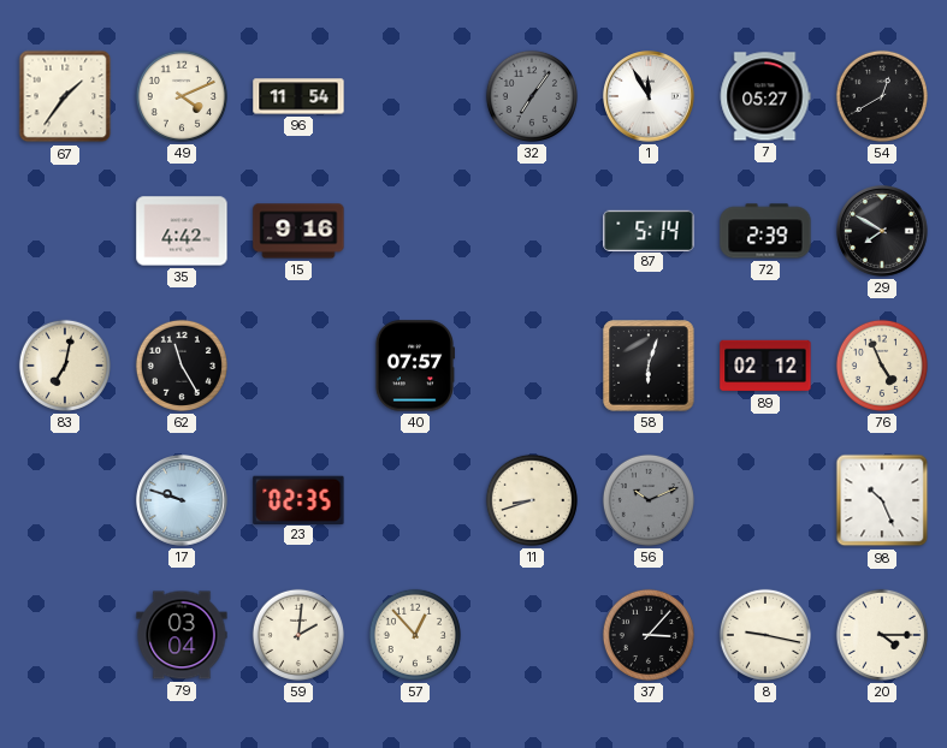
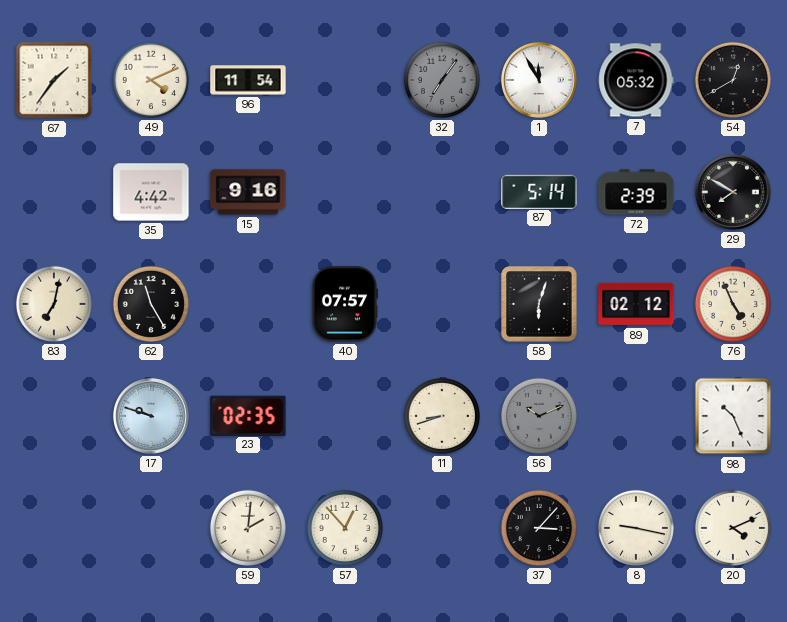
7: 05:27 -> 05:32 (636, 80)
79: 03:04 -> none (182, 635)
20: 4:15 -> 4:11 (733, 528)
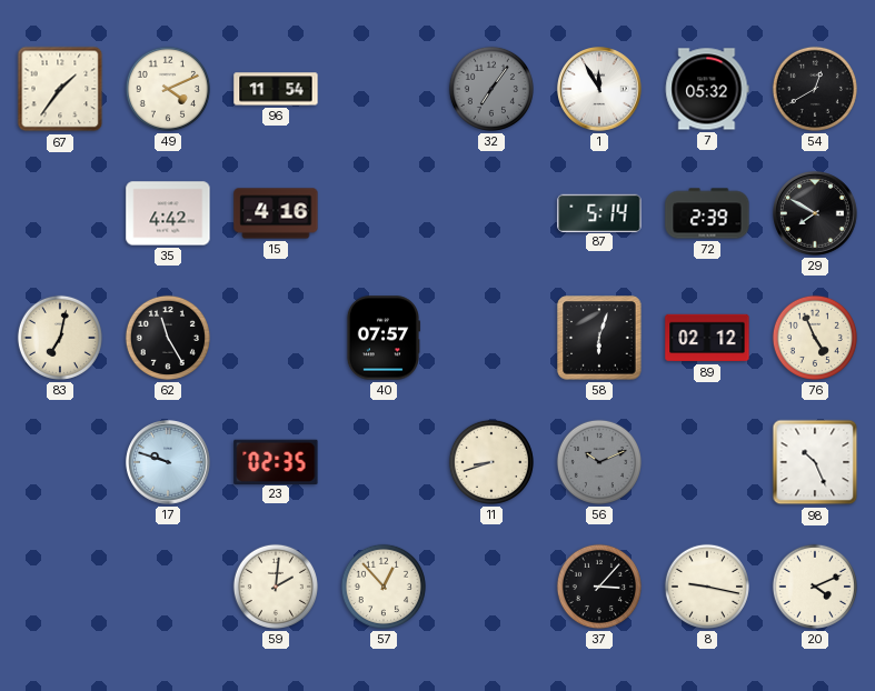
15: 9:16 -> 4:16 (276, 213)
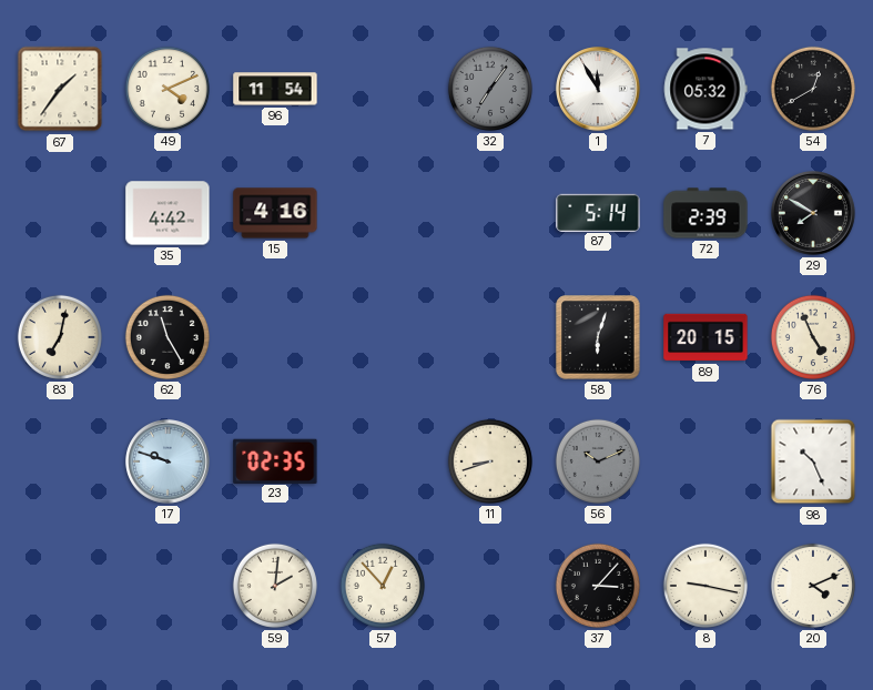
40: 07:57 -> none (382, 338)
89: 02:12 -> 20:15 (705, 337)
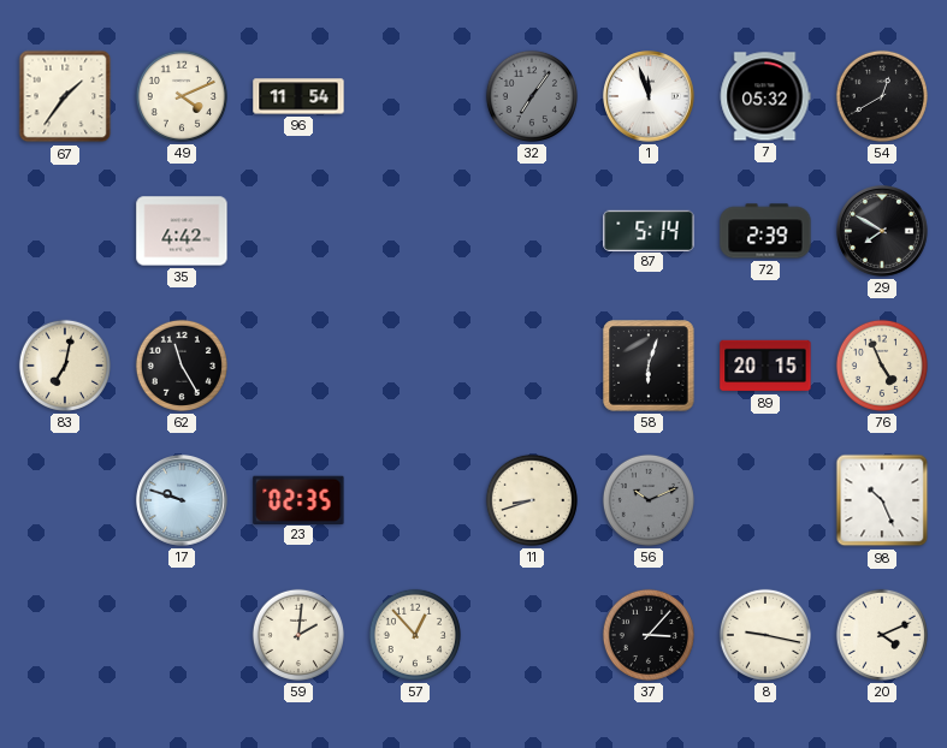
1: 11:55 -> 11:57 (650, 97)
15: 4:16 -> none (275, 213)
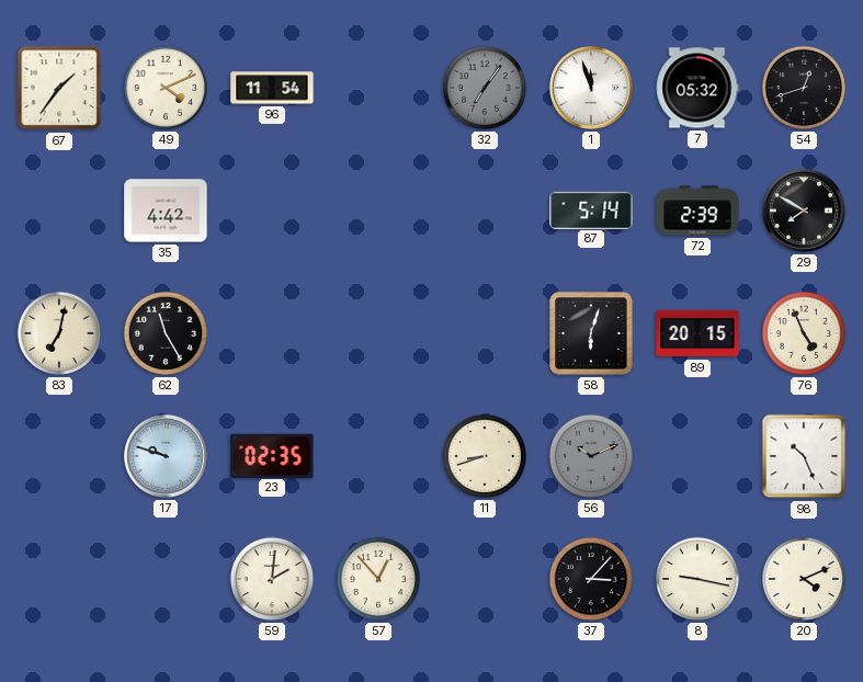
54: 12:40 -> 12:42 (804, 88)
